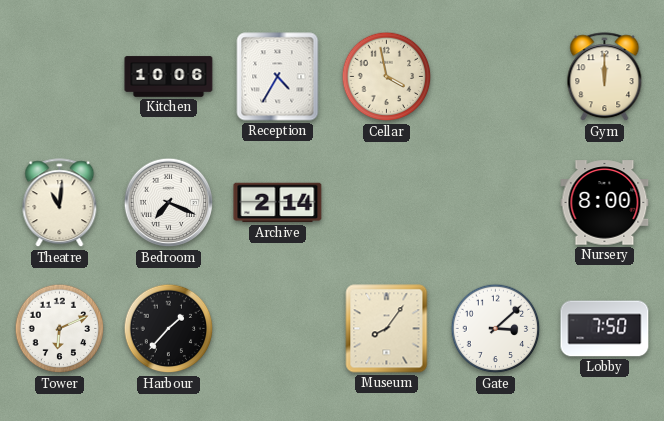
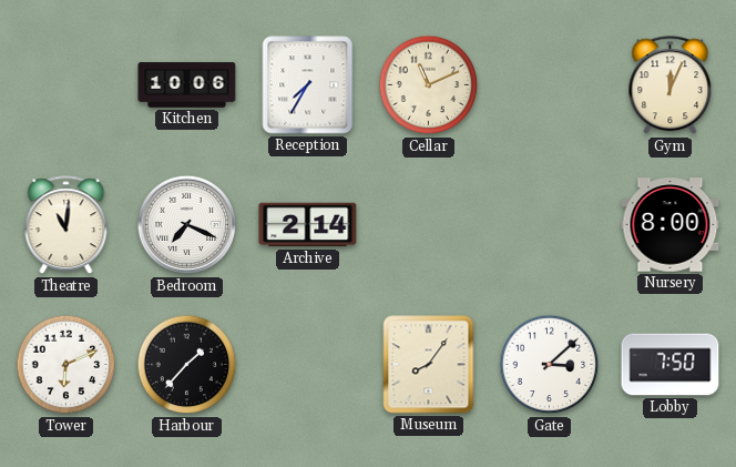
Reception: 4:35 -> 7:35 (308, 85)
Cellar: 3:58 -> 11:11 (429, 85)
Gym: 12:00 -> 12:04 (671, 85)
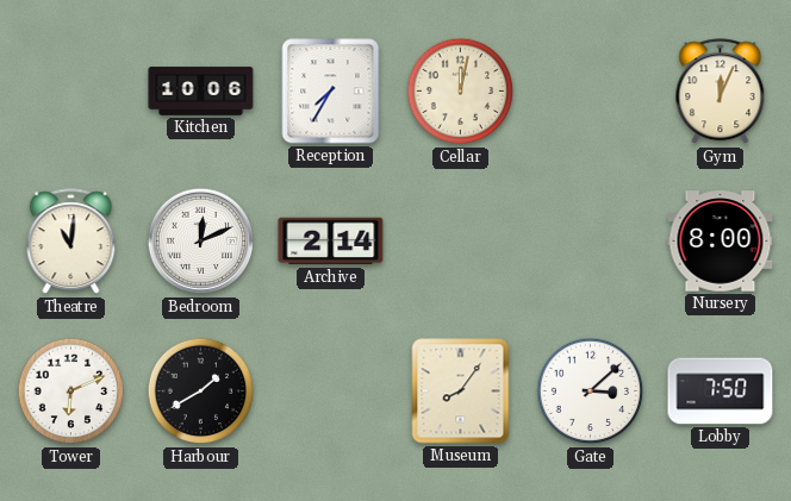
Cellar: 11:11 -> 12:02 (461, 92)
Bedroom: 7:19 -> 12:11 (201, 242)
Harbour: 1:37 -> 1:40 (201, 392)
